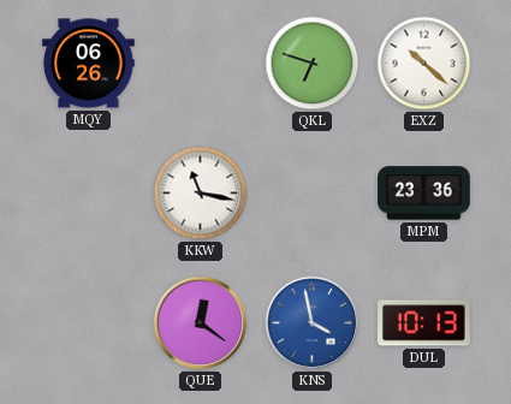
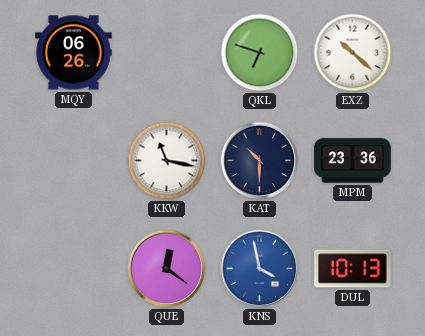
KAT: none -> 10:30 (260, 161)
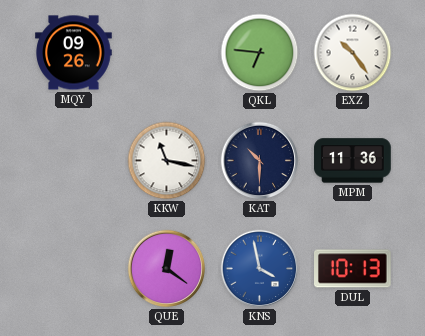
MQY: 06:26 -> 09:26 (74, 53)
QKL: 6:48 -> 6:46 (260, 53)
EXZ: 10:22 -> 10:24 (353, 53)
MPM: 23:36 -> 11:36 (353, 161)
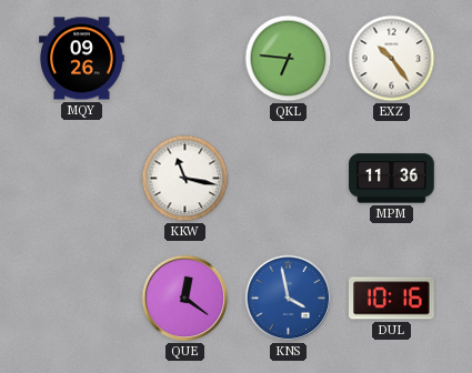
KAT: 10:30 -> none (260, 161)
DUL: 10:13 -> 10:16 (392, 299)
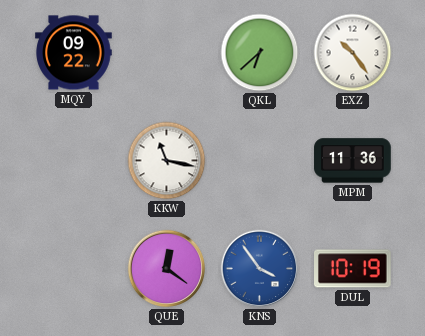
MQY: 09:26 -> 09:22 (74, 53)
QKL: 6:46 -> 6:38 (260, 53)
KNS: 3:58 -> 3:54 (260, 269)
DUL: 10:16 -> 10:19 (353, 269)
